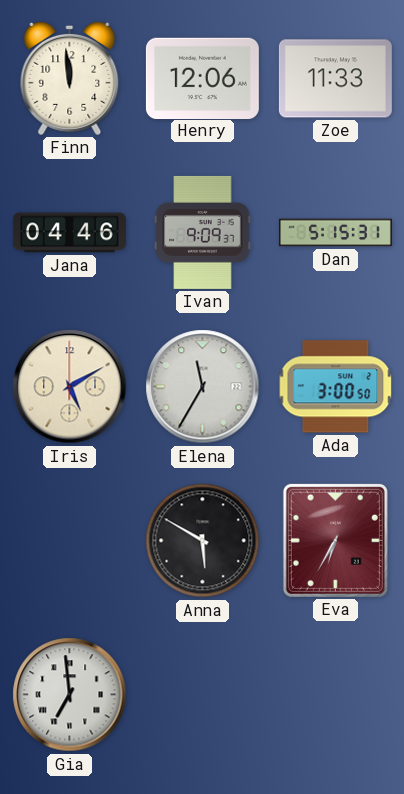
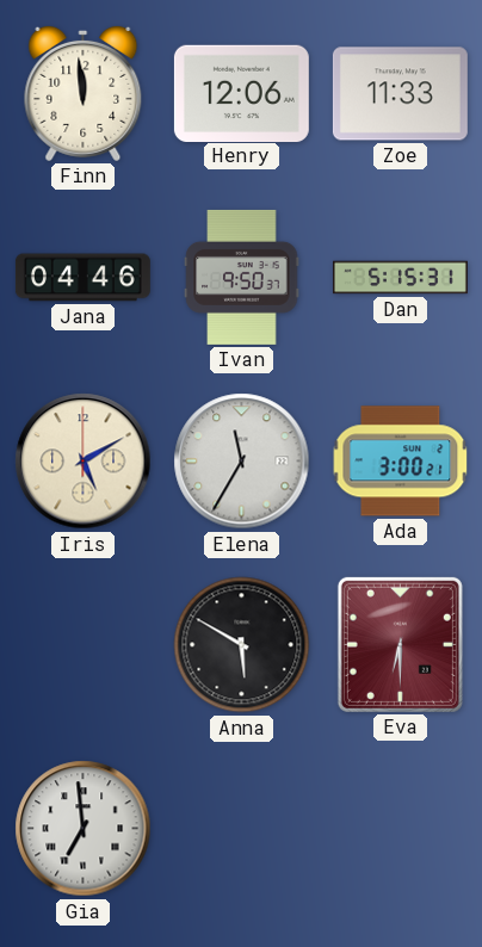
Ivan: 9:09 -> 9:50 (242, 277)
Ada: 3:00:50 -> 3:00:21 (401, 462)
Eva: 6:35 -> 6:30 (400, 644)
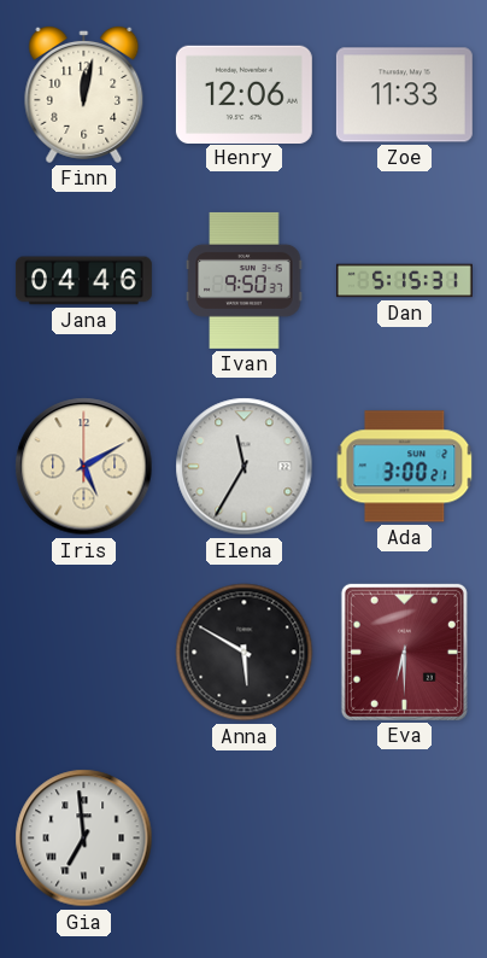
Finn: 11:59 -> 12:02 (84, 94)
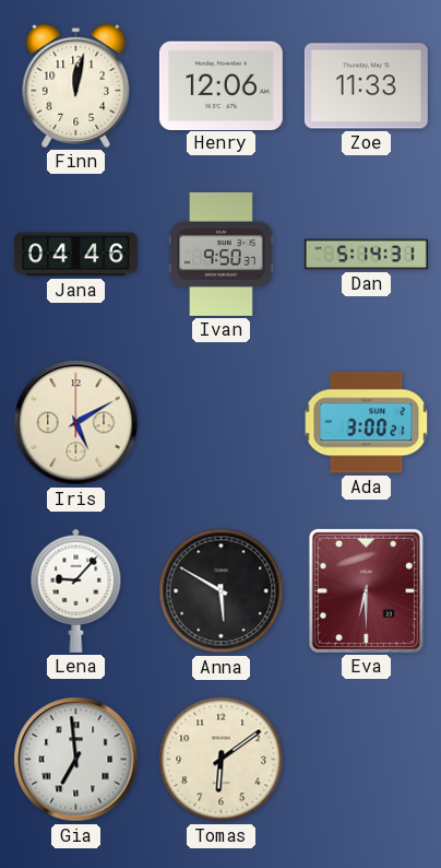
Dan: 5:15 -> 5:14 (366, 255)
Elena: 11:35 -> none (245, 467)
Lena: none -> 9:07 (76, 590)
Tomas: none -> 6:09 (222, 760)
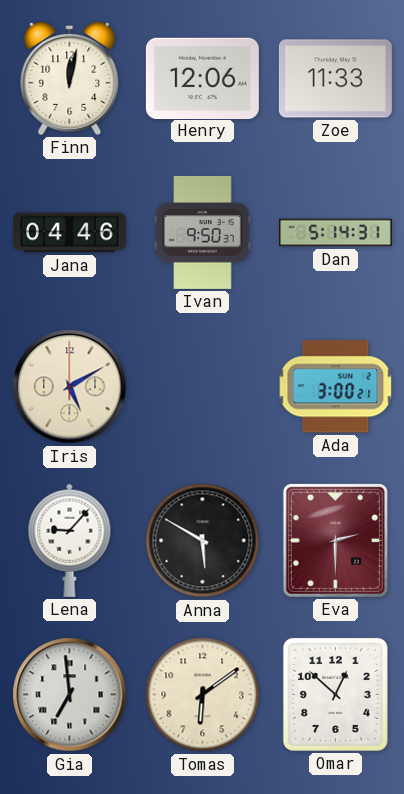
Eva: 6:30 -> 2:30 (335, 540)
Omar: none -> 12:52 (335, 694)
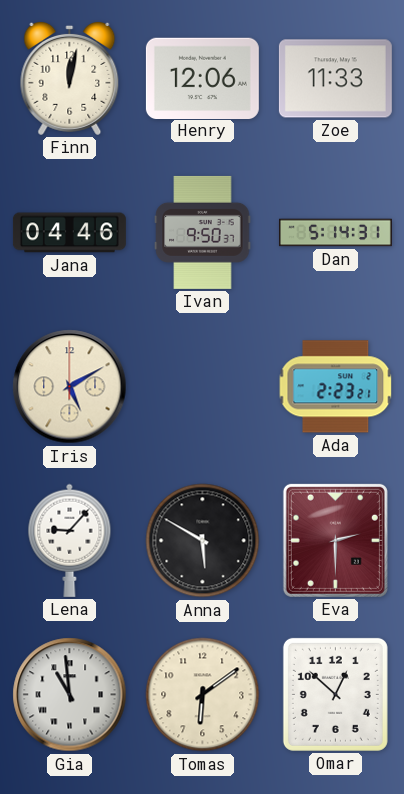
Ada: 3:00 -> 2:23 (336, 387)
Gia: 6:59 -> 10:59 (70, 695)
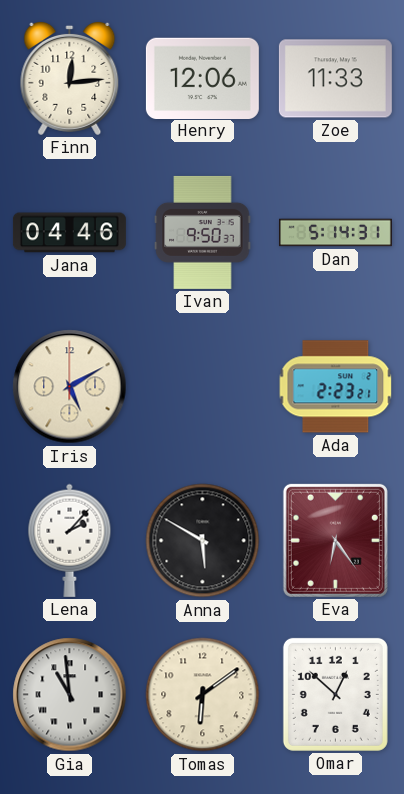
Finn: 12:02 -> 12:14 (70, 78)
Lena: 9:07 -> 2:07 (70, 540)
Eva: 2:30 -> 6:24 (335, 540)
